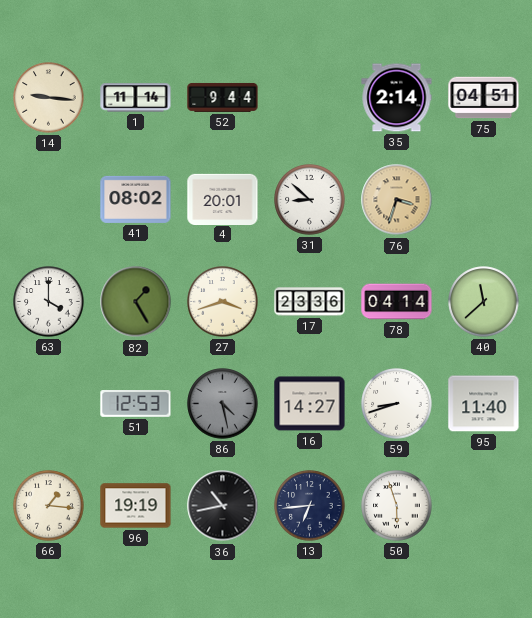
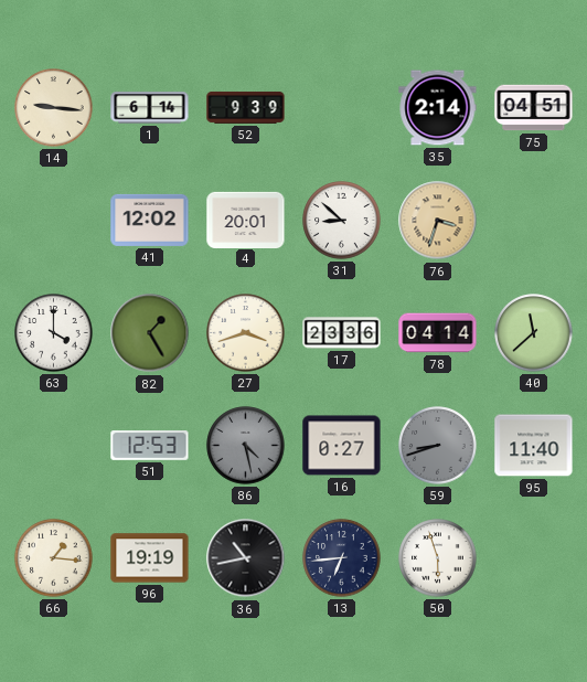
1: 11:14 -> 6:14 (150, 108)
52: 9:44 -> 9:39 (246, 107)
41: 08:02 -> 12:02 (150, 220)
16: 14:27 -> 0:27 (342, 446)
59 dial: white -> grey (438, 446)
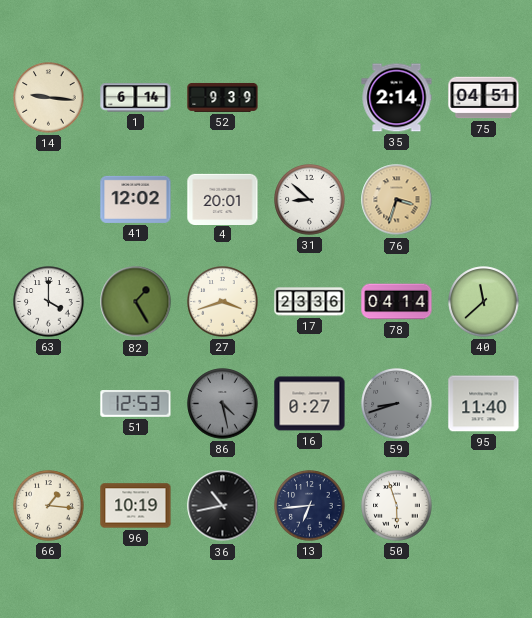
96: 19:19 -> 10:19 (136, 506)
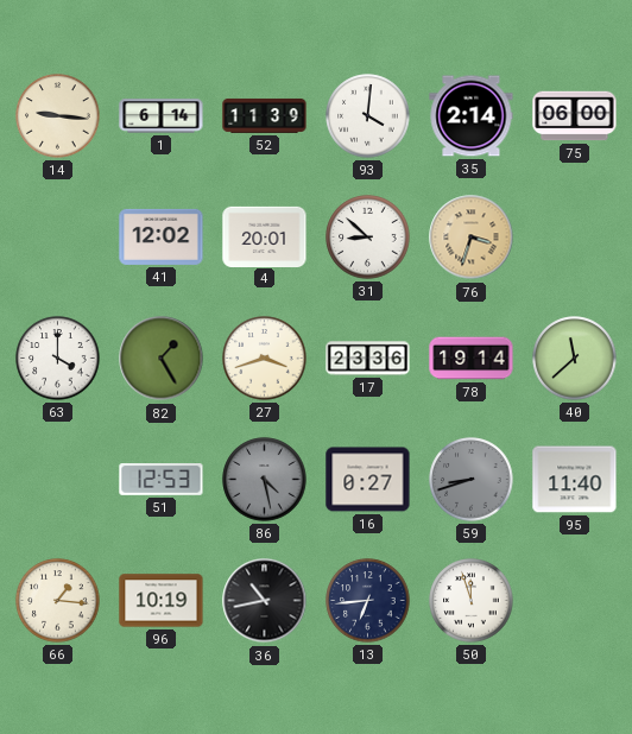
52: 9:39 -> 11:39 (265, 115)
93: none -> 4:01 (368, 116)
75: 04:51 -> 06:00 (575, 116)
78: 04:14 -> 19:14 (472, 359)
50: 5:57 -> 11:57 (472, 601)
